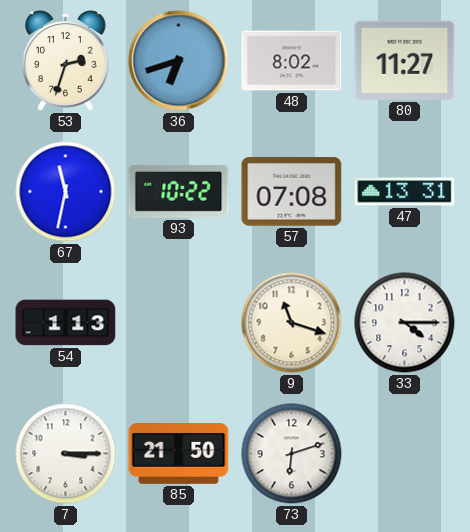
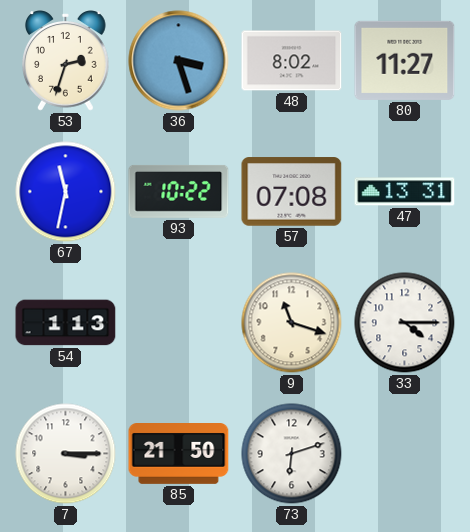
36: 6:42 -> 3:27 (179, 61)
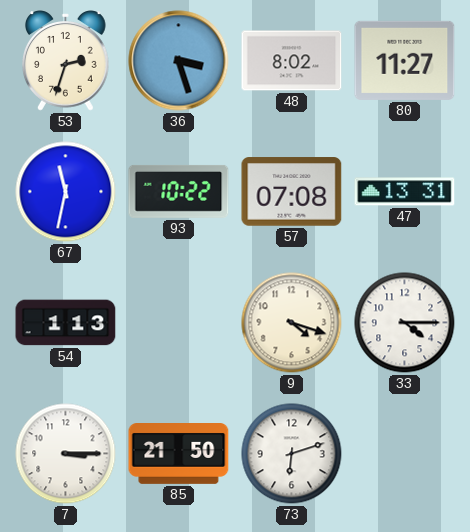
9: 11:18 -> 4:18 (292, 323)
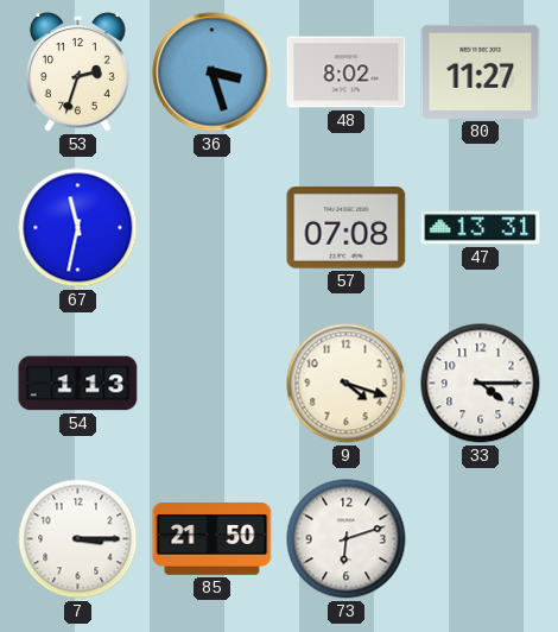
93: 10:22 -> none (179, 191)
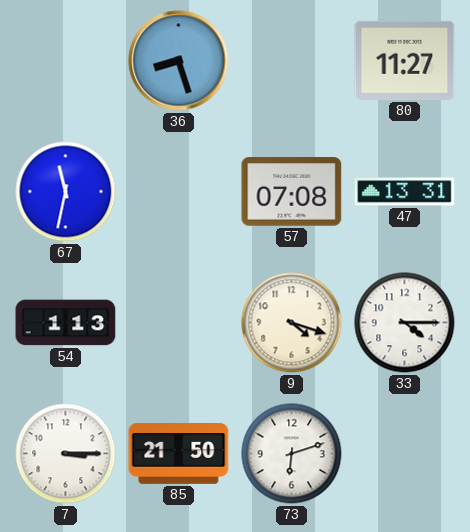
53: 2:33 -> none (78, 72)
36: 3:27 -> 8:27 (179, 61)
48: 8:02 -> none (347, 72)
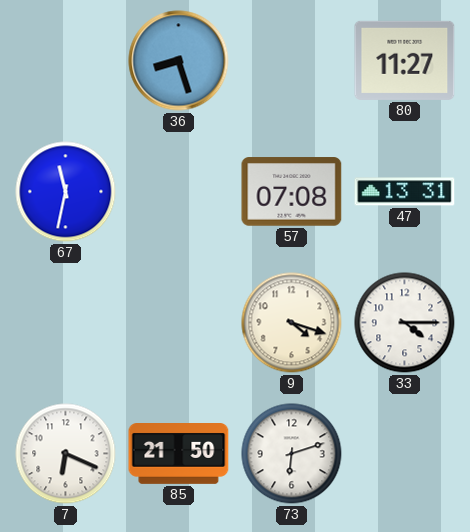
54: 1:13 -> none (66, 323)
7: 3:15 -> 6:19 (66, 454)
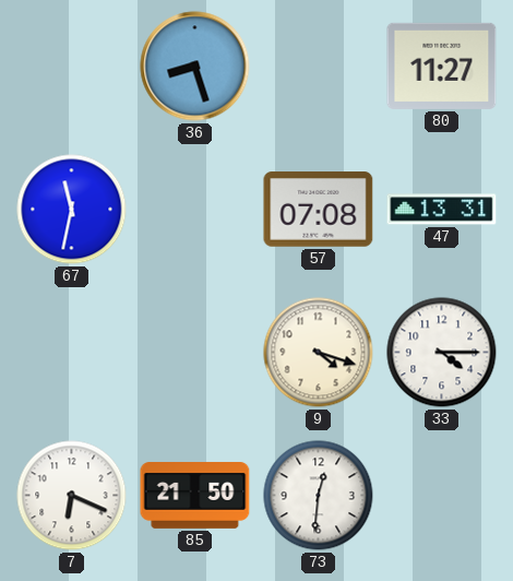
73: 6:12 -> 12:31 (319, 496)
